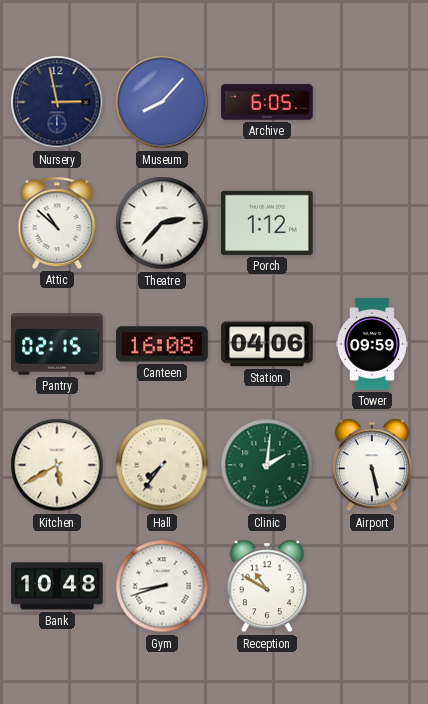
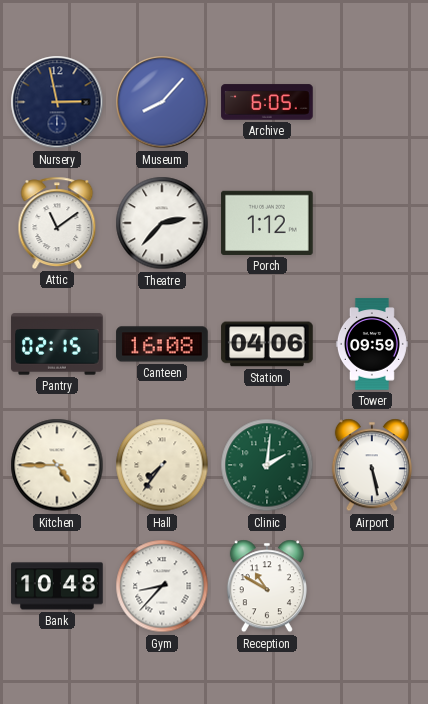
Attic: 10:52 -> 11:09 (57, 223)
Kitchen: 5:40 -> 4:45 (57, 465)
Gym: 8:42 -> 8:37 (162, 586)
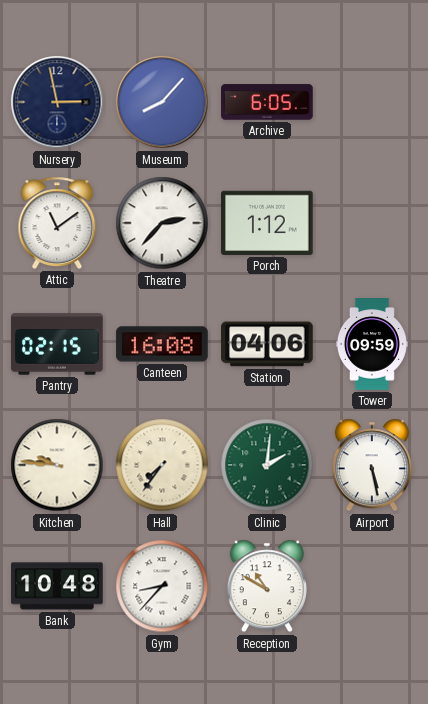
Kitchen: 4:45 -> 9:46 (57, 465)
